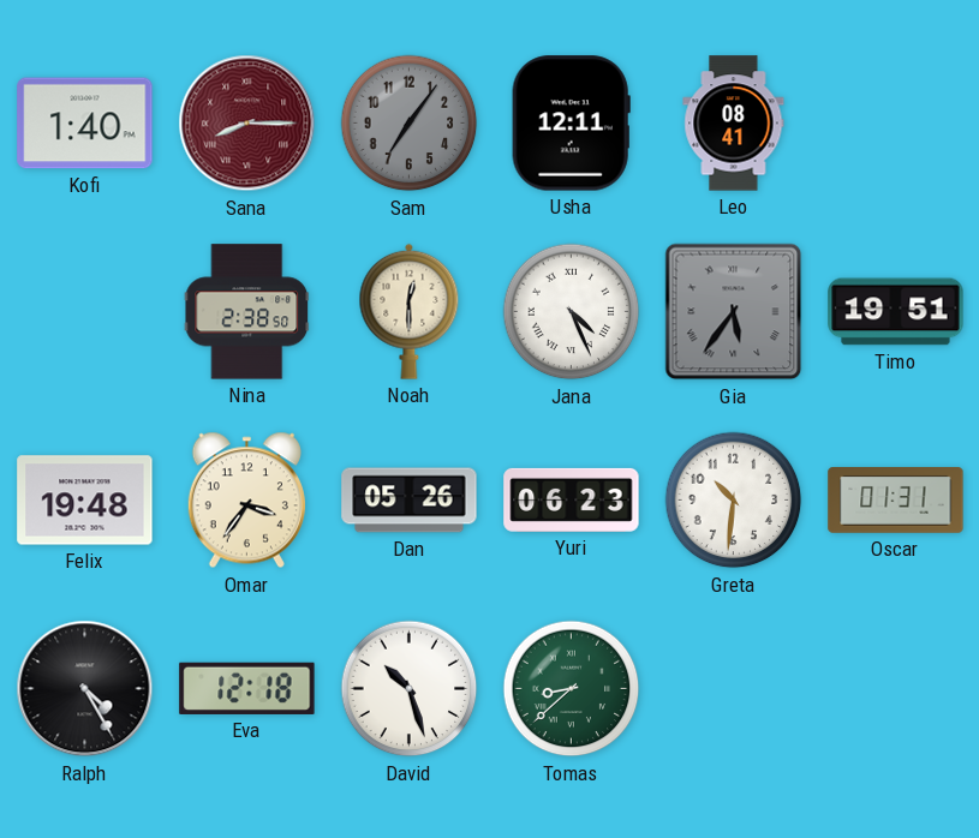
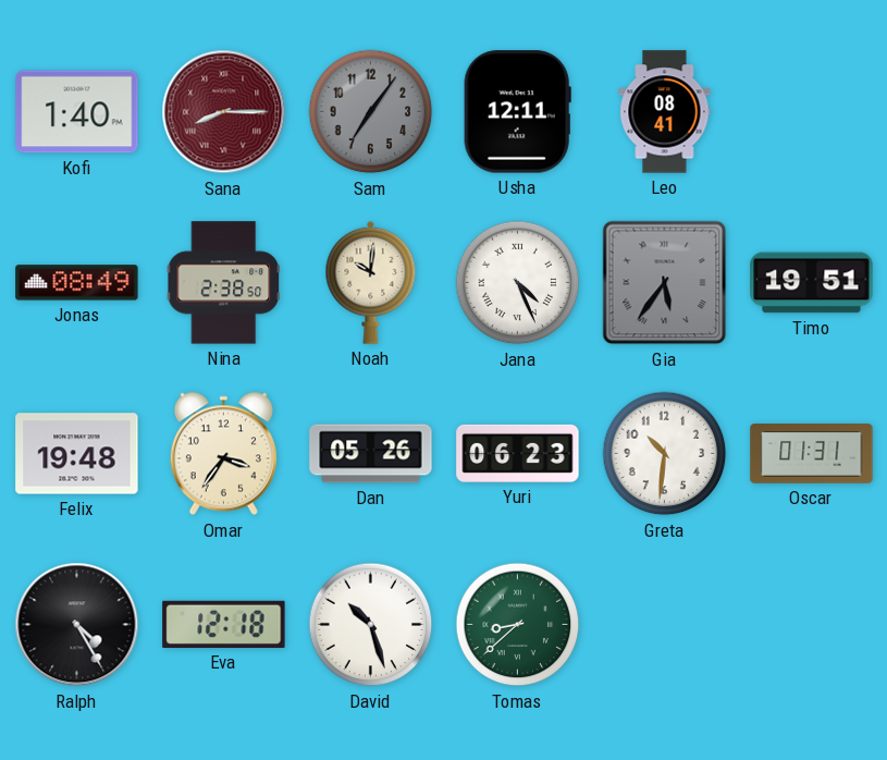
Jonas: none -> 08:49 (77, 283)
Noah: 12:30 -> 10:01 (371, 282)
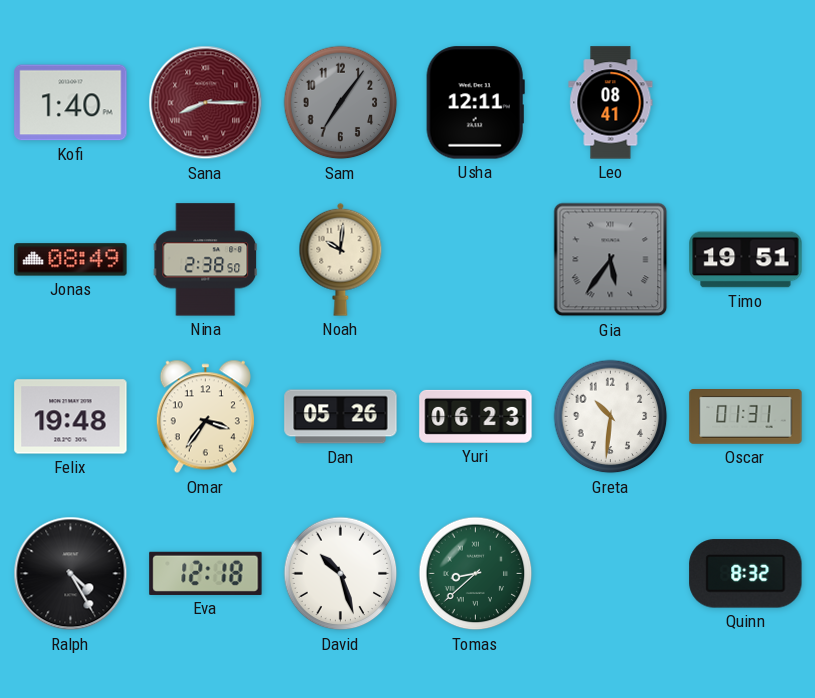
Jana: 4:26 -> none (518, 283)
Quinn: none -> 8:32 (746, 574)
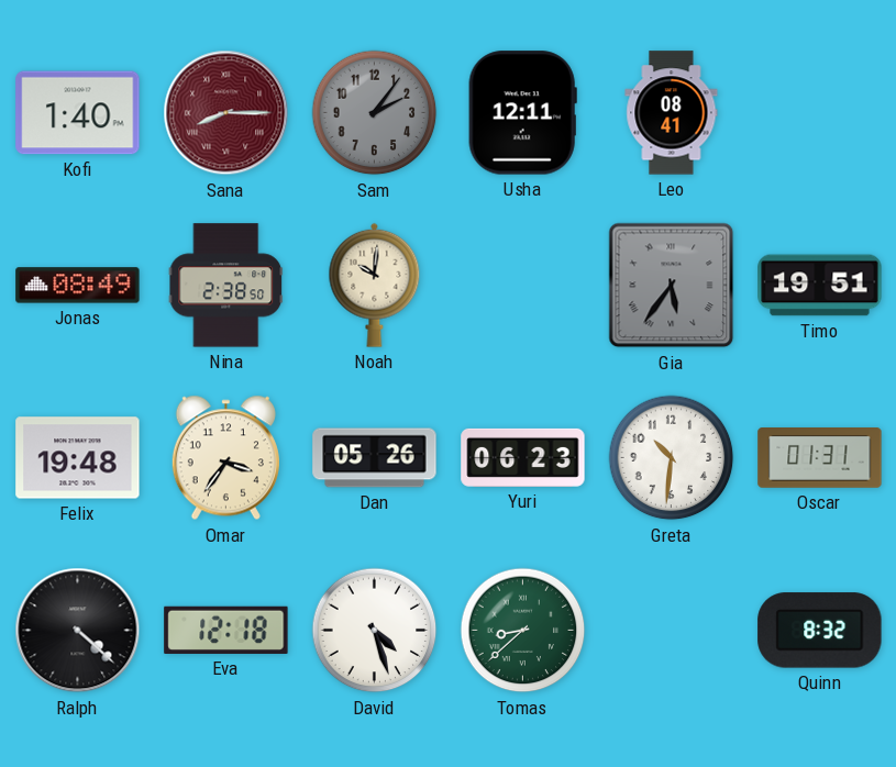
Sam: 7:06 -> 2:06 (375, 113)
Ralph: 4:25 -> 4:22 (78, 631)
David: 10:27 -> 4:27 (375, 631)
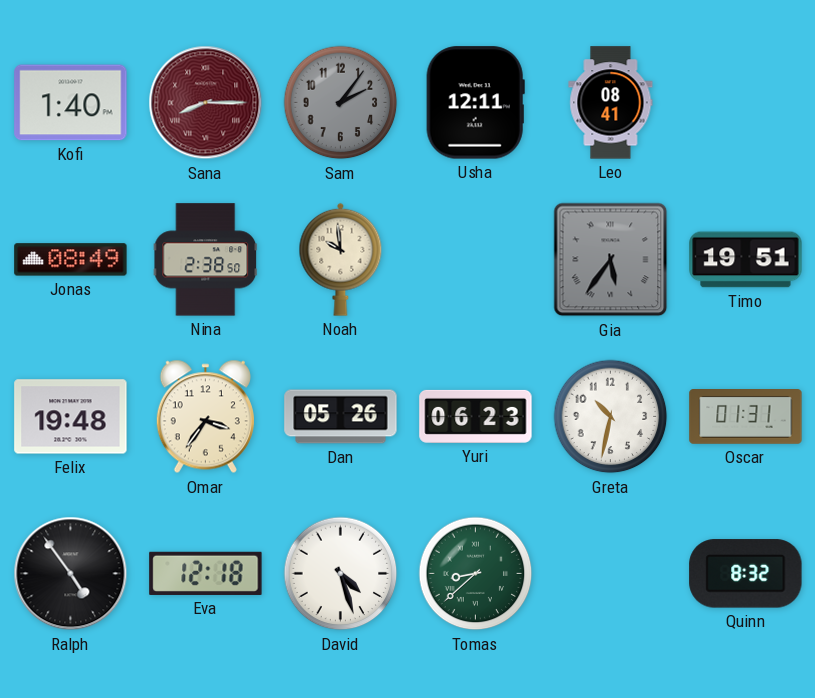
Noah: 10:01 -> 9:59 (341, 259)
Greta: 10:31 -> 10:32 (611, 417)
Ralph: 4:22 -> 4:54 (71, 574)
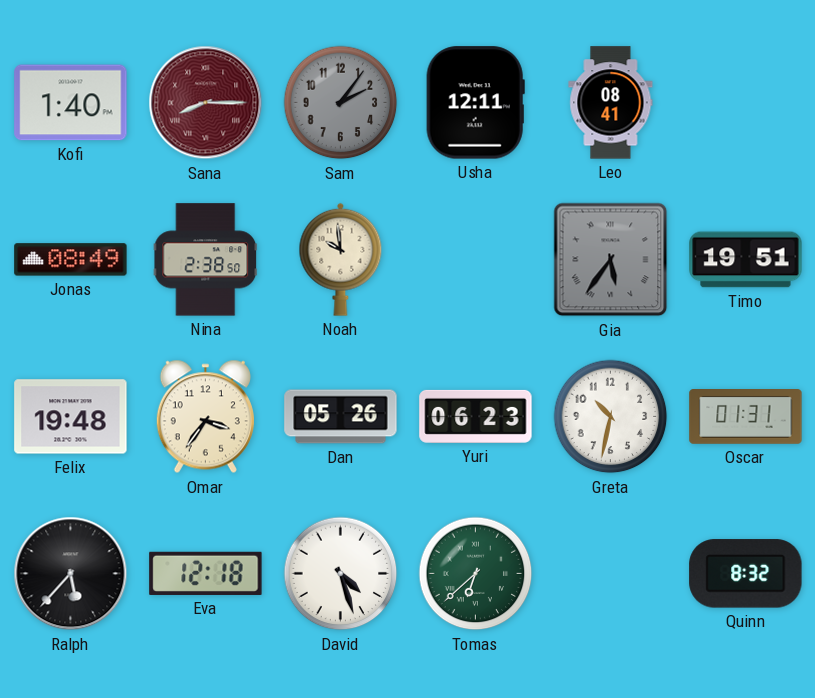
Ralph: 4:54 -> 5:37 (71, 574)
Tomas: 8:38 -> 6:38 (476, 574)
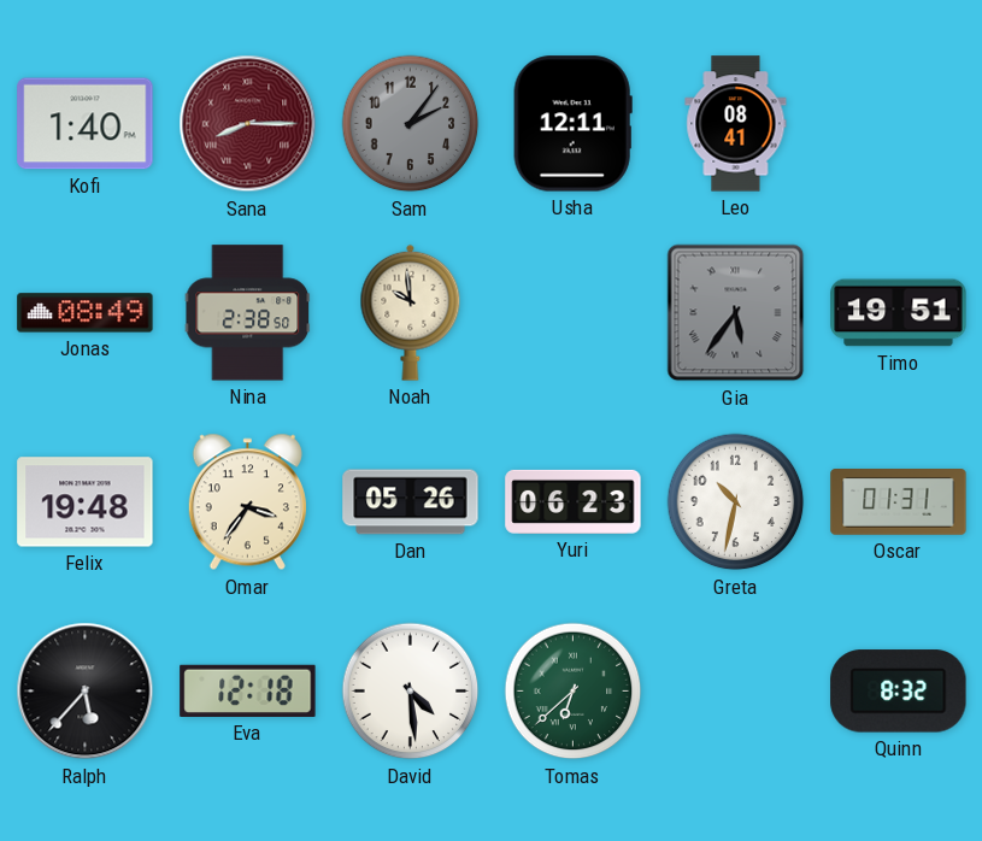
David: 4:27 -> 4:29 (411, 692)
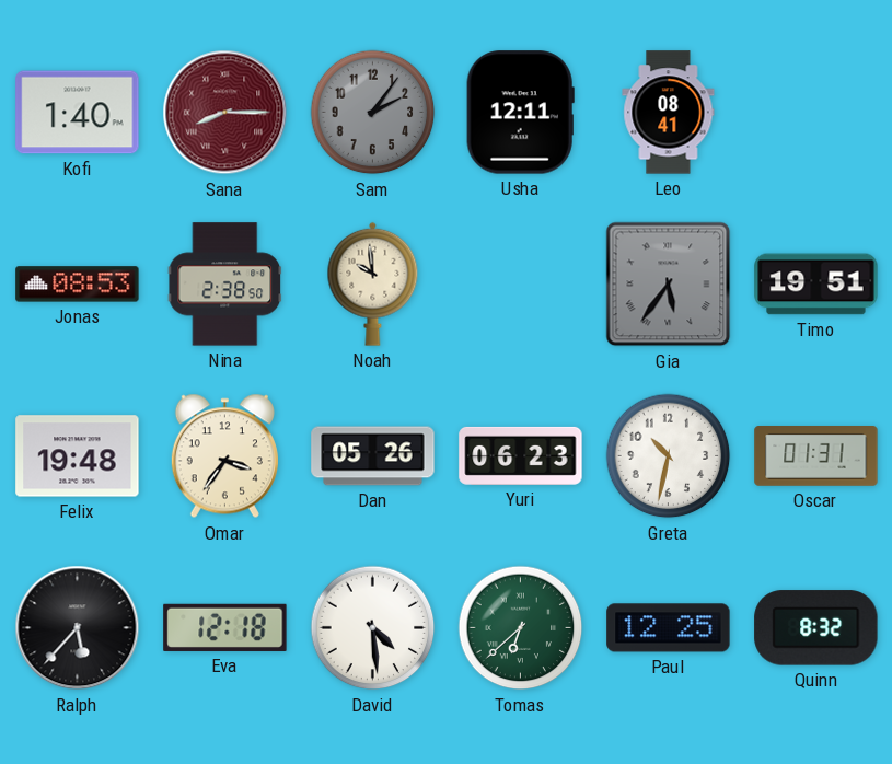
Jonas: 08:49 -> 08:53 (78, 285)
Paul: none -> 12:25 (669, 628)
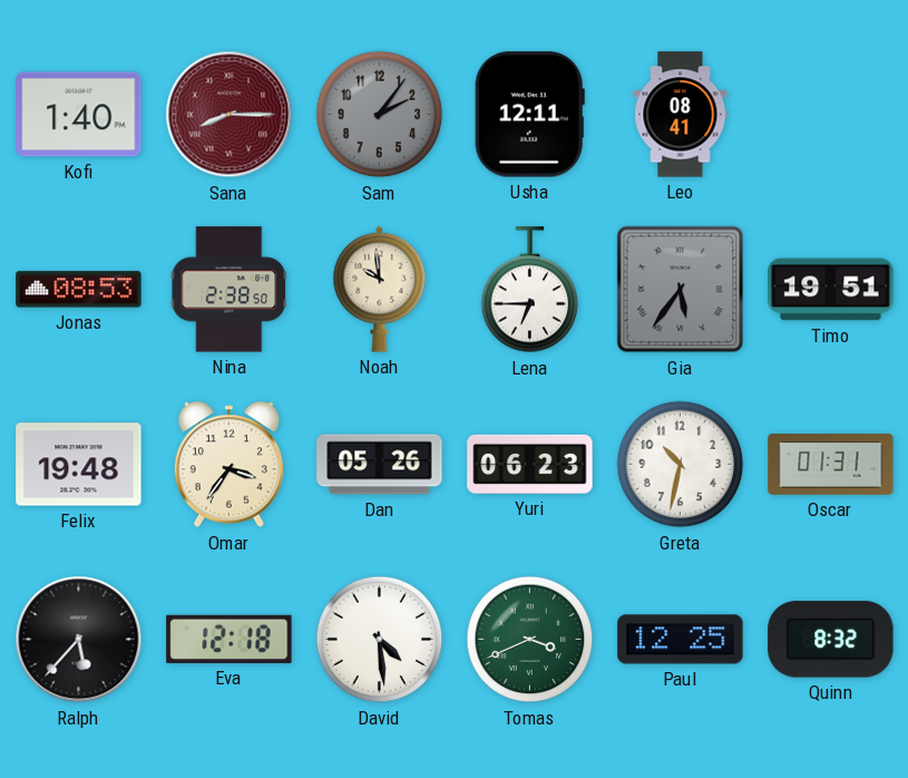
Lena: none -> 6:45 (530, 290)
Tomas: 6:38 -> 3:41 (530, 640)
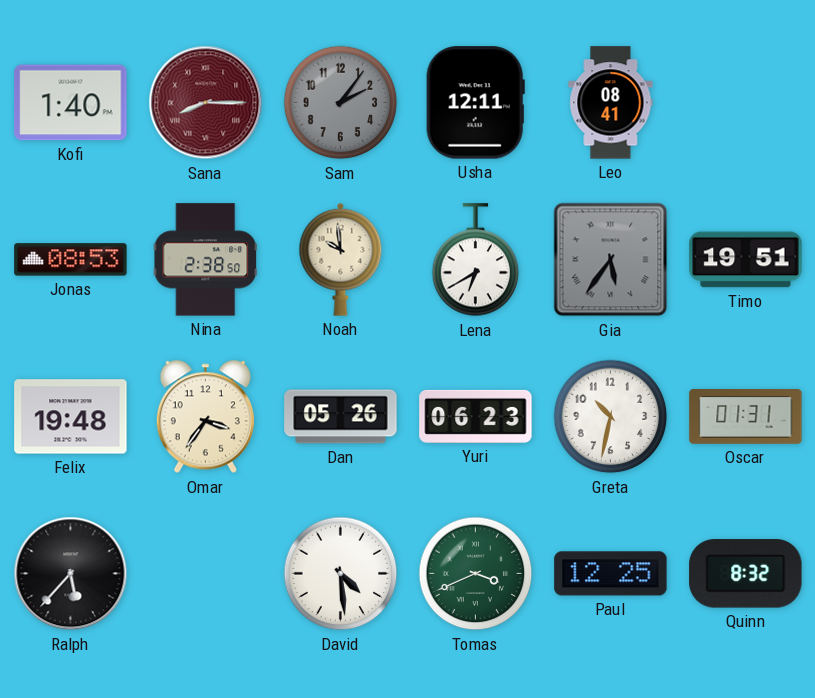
Lena: 6:45 -> 6:40 (476, 260)
Eva: 12:18 -> none (230, 639)
